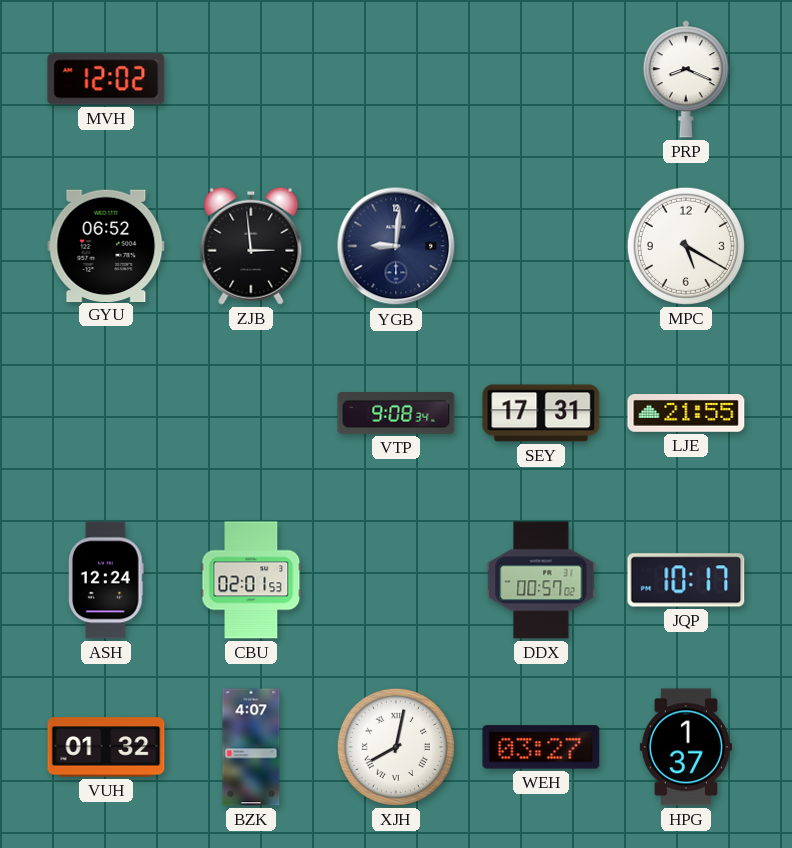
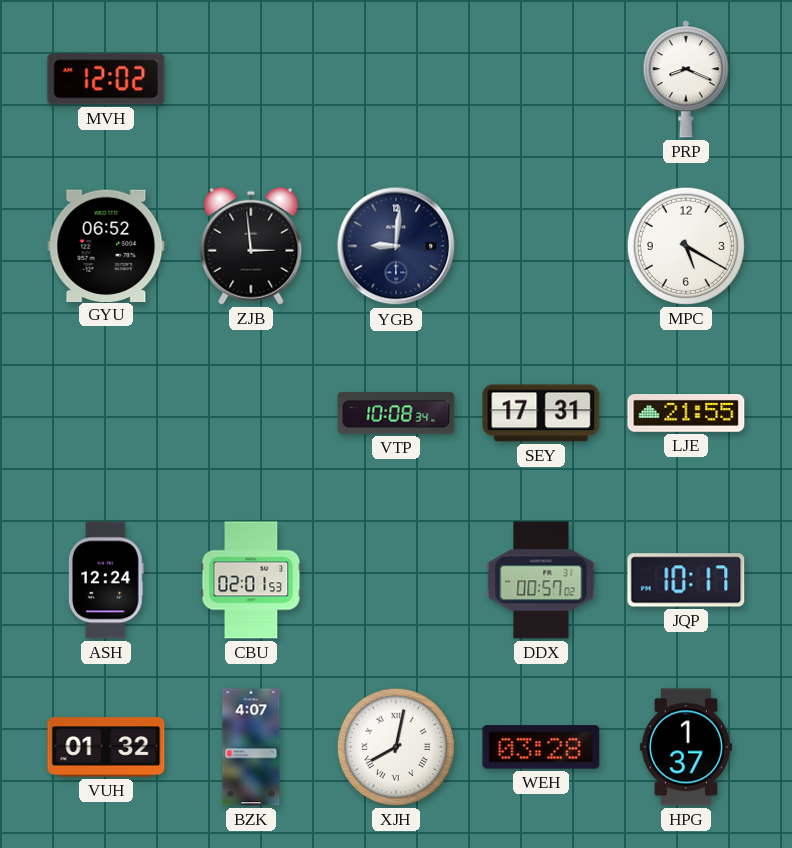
VTP: 9:08 -> 10:08 (396, 414)
WEH: 03:27 -> 03:28 (541, 747)
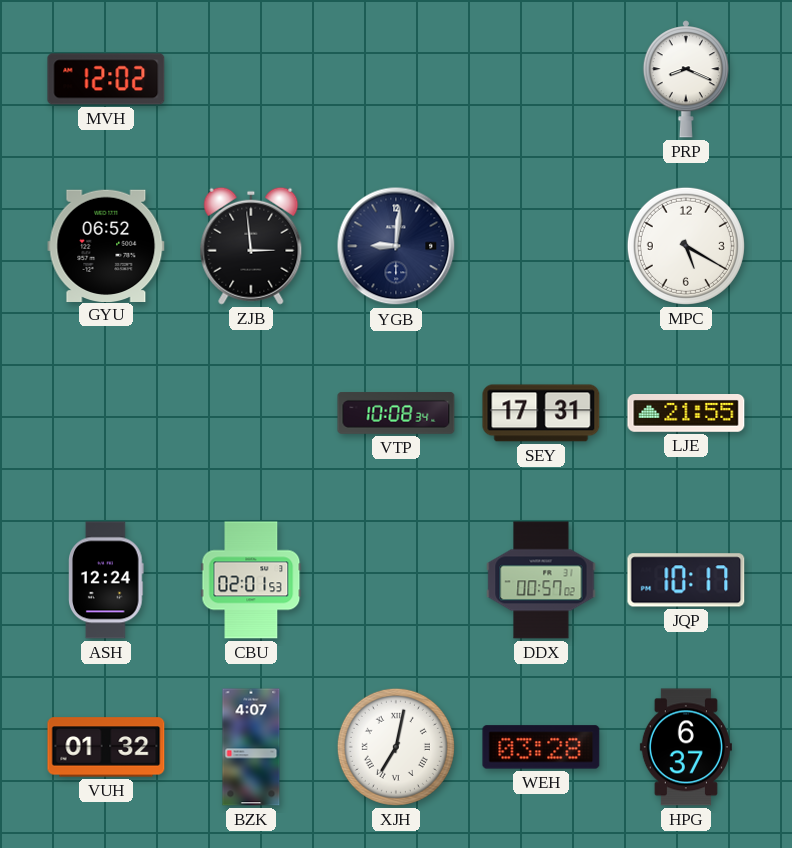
XJH: 8:02 -> 7:02 (396, 747)
HPG: 1:37 -> 6:37 (686, 747)
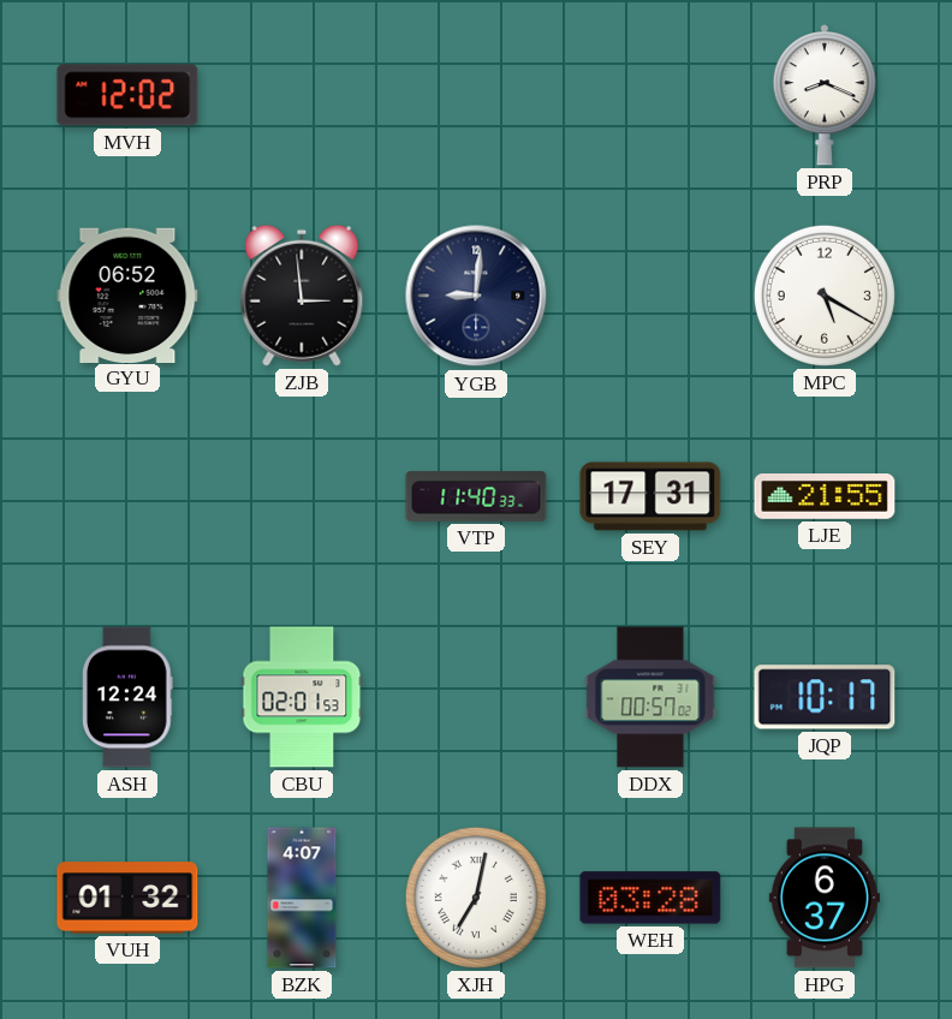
VTP: 10:08 -> 11:40 (476, 497)
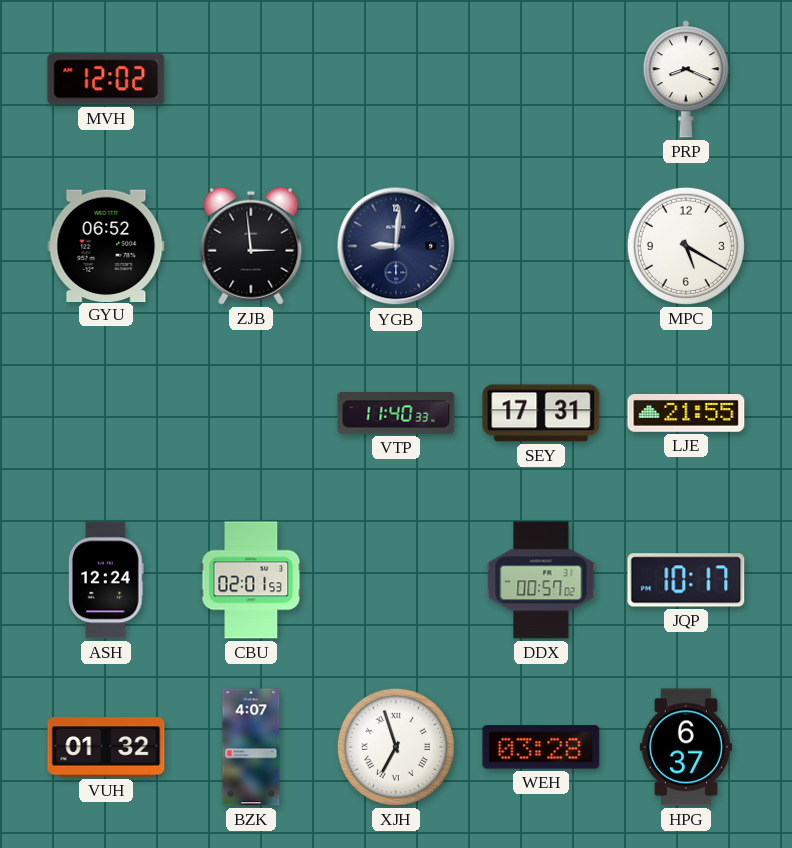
XJH: 7:02 -> 6:57 (396, 747)
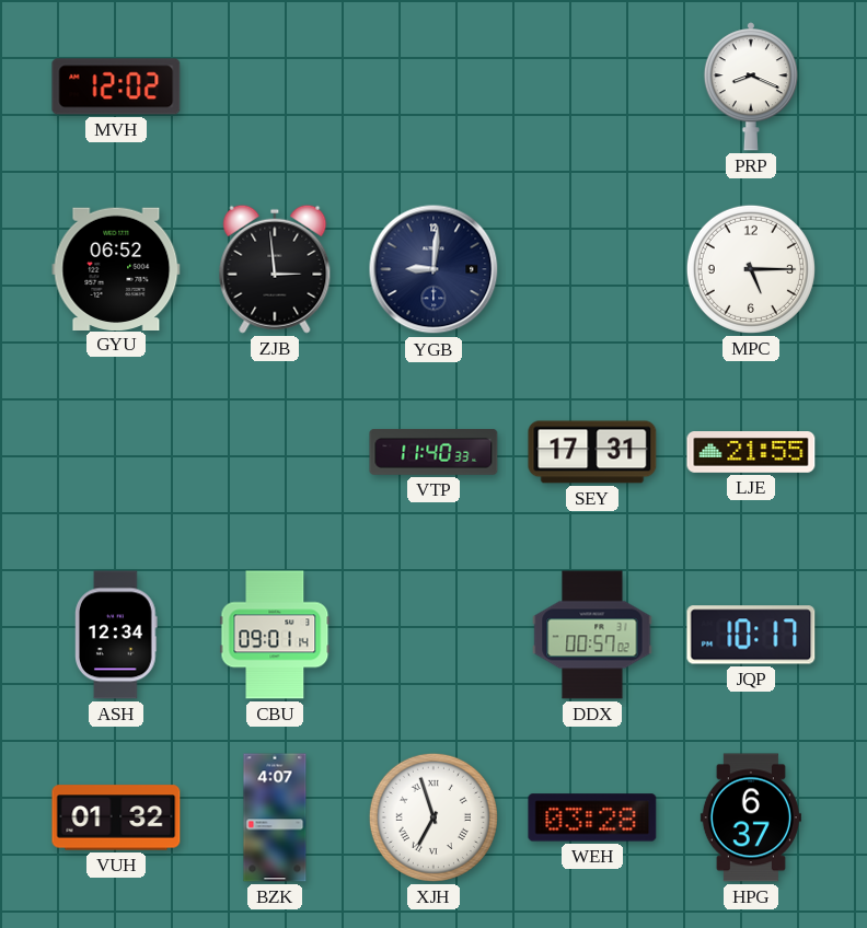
MPC: 5:20 -> 5:15 (751, 269)
ASH: 12:24 -> 12:34 (116, 635)
CBU: 02:01 -> 09:01 (275, 635)
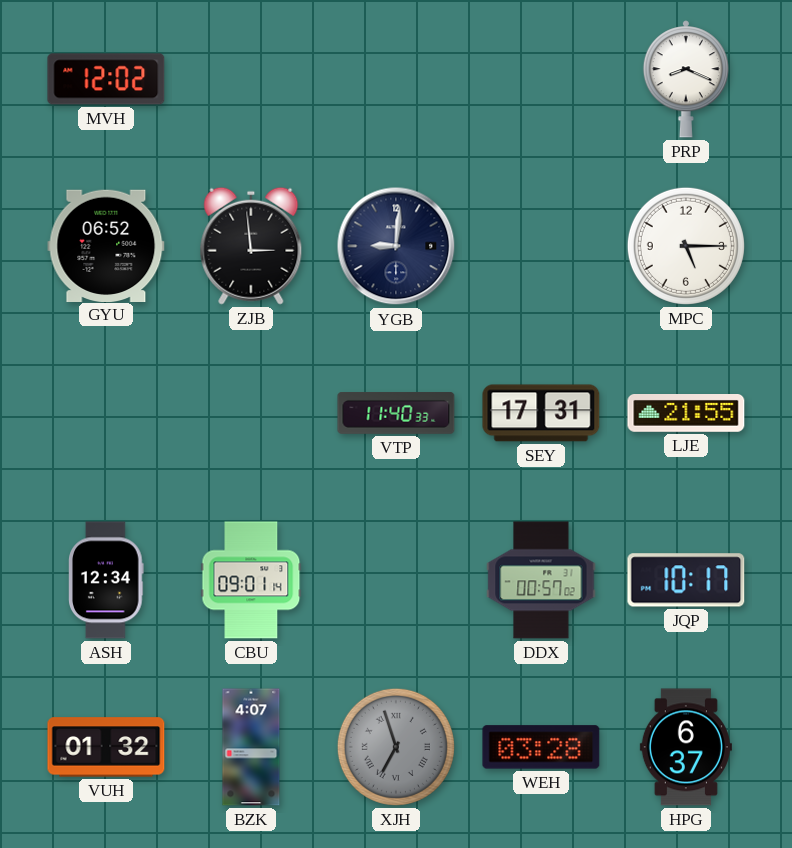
XJH dial: white -> grey (396, 747)
